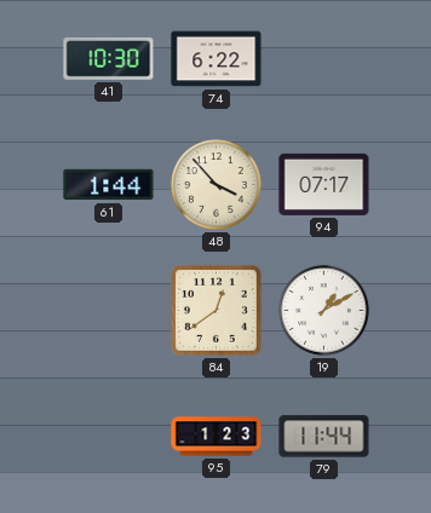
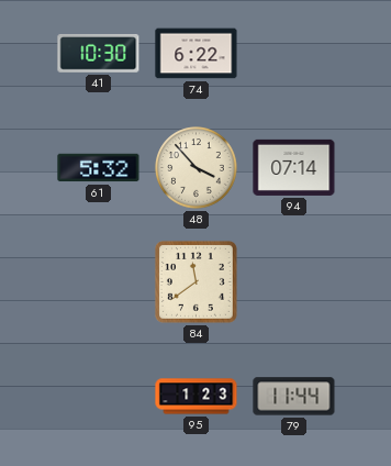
61: 1:44 -> 5:32 (99, 168)
94: 07:17 -> 07:14 (294, 167)
84: 12:39 -> 11:39 (195, 281)
19: 1:10 -> none (324, 311)
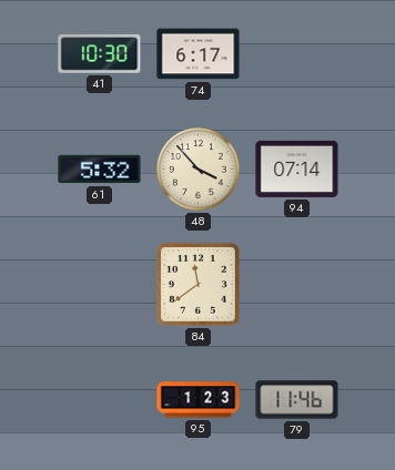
74: 6:22 -> 6:17 (199, 54)
79: 11:44 -> 11:46 (297, 400)
